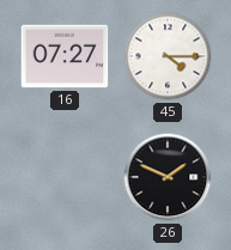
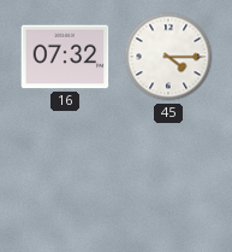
16: 07:27 -> 07:32 (65, 57)
26: 1:49 -> none (168, 177)
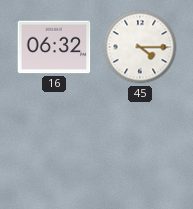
16: 07:32 -> 06:32 (54, 47)
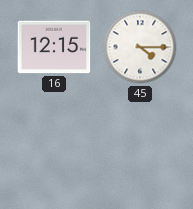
16: 06:32 -> 12:15 (54, 47)
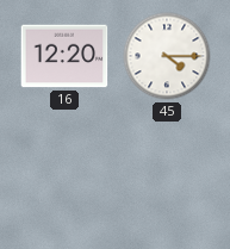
16: 12:15 -> 12:20 (64, 56)
